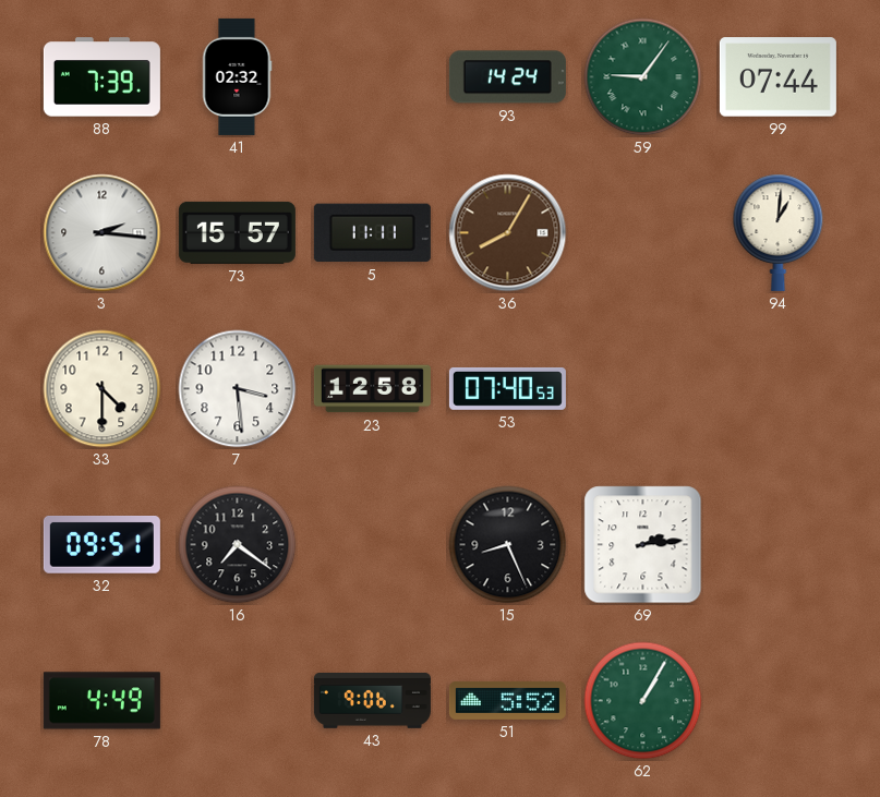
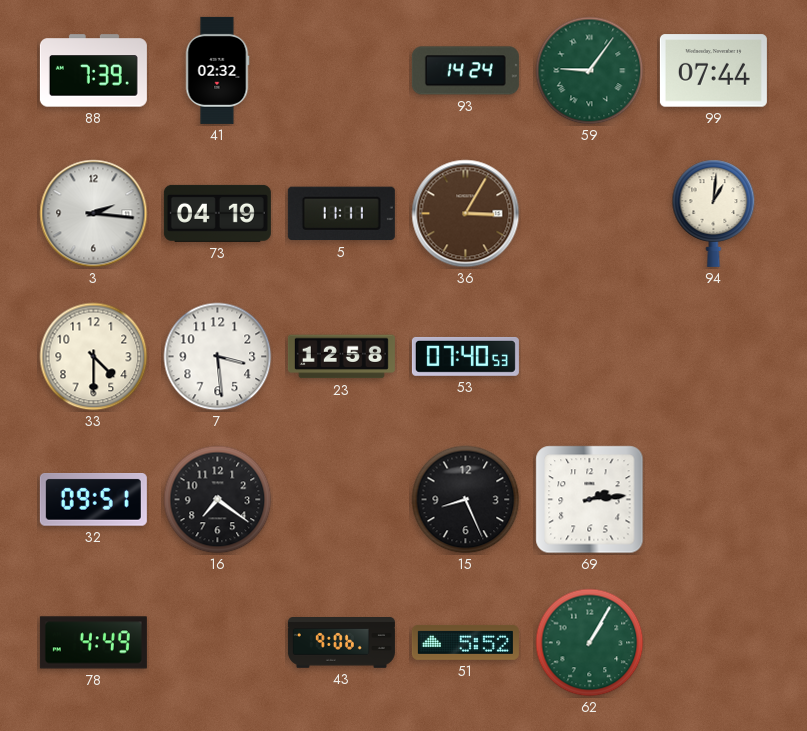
73: 15:57 -> 04:19 (217, 213)
36: 8:05 -> 3:05 (466, 214)
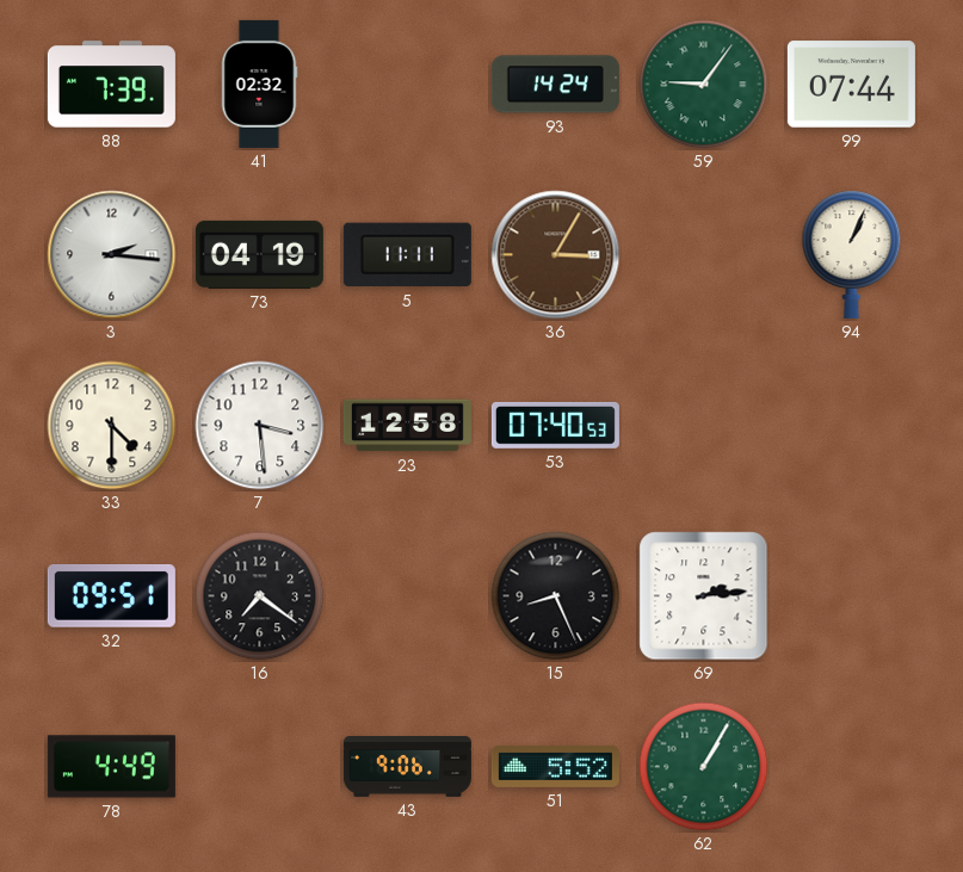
94: 1:01 -> 1:04 (852, 254)
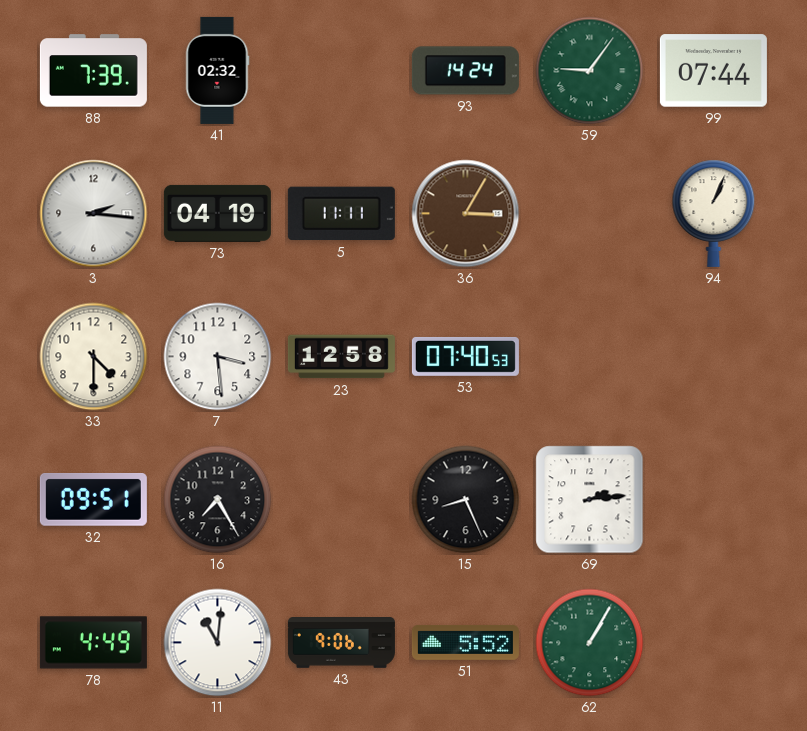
16: 7:21 -> 7:25 (218, 500)
11: none -> 11:01 (218, 643)
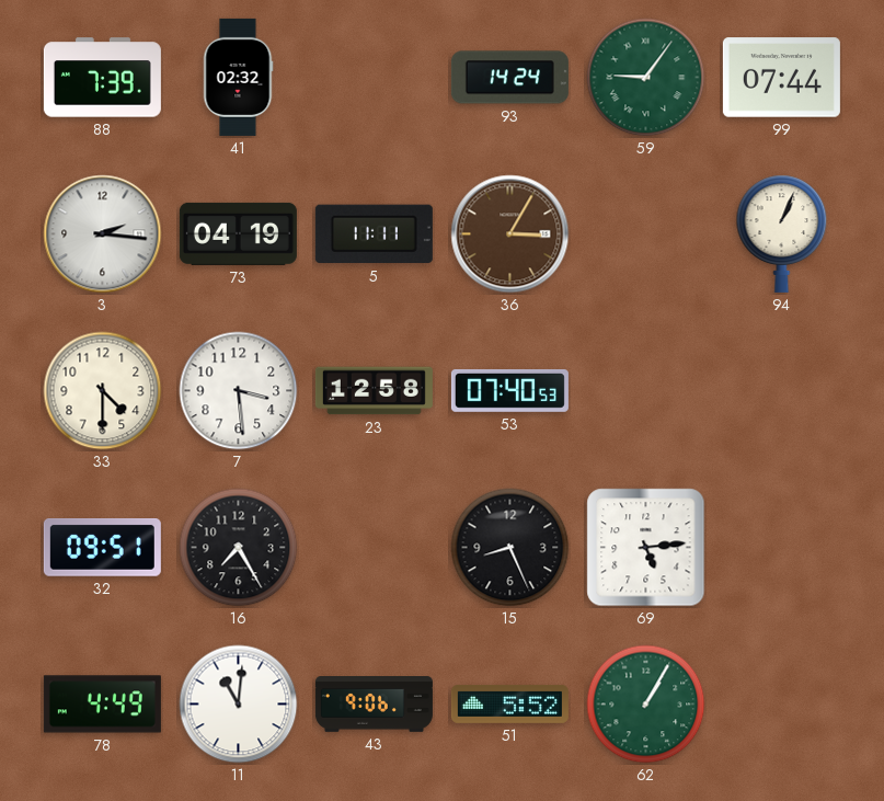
69: 2:14 -> 5:14 (646, 548)
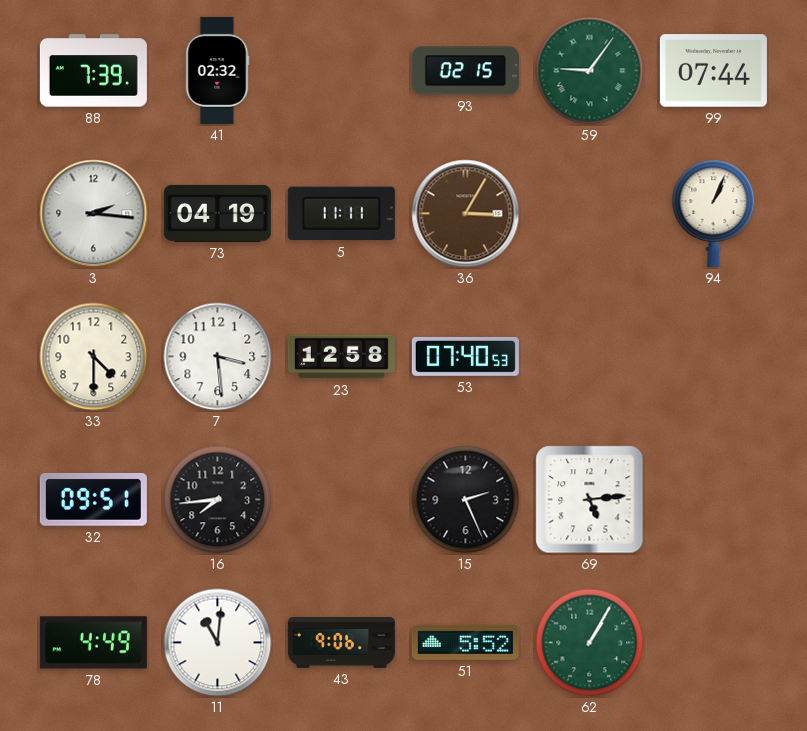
93: 14:24 -> 02:15 (465, 71)
16: 7:25 -> 7:44 (218, 500)
15: 8:26 -> 2:26 (466, 500)
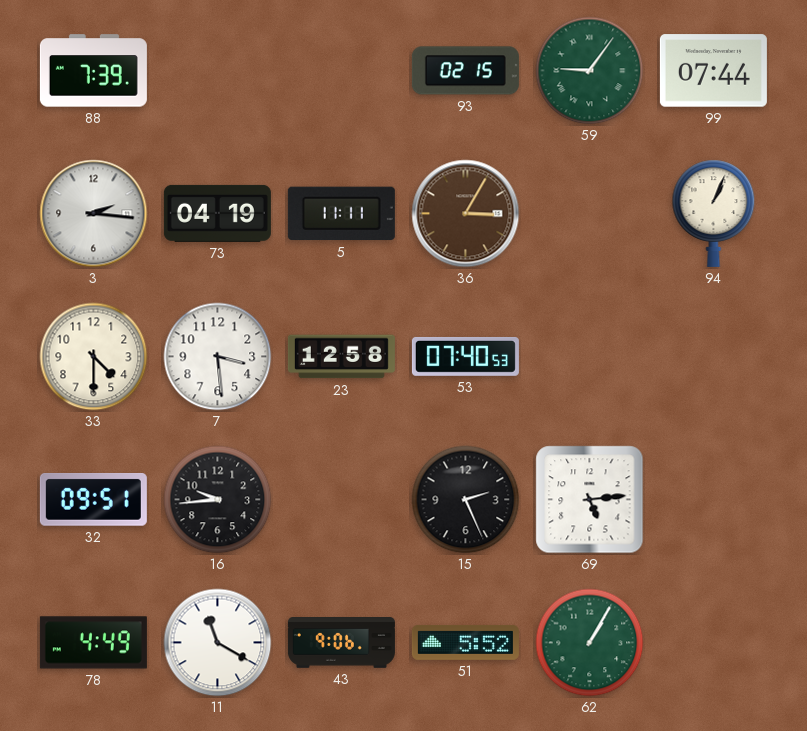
41: 02:32 -> none (217, 70)
16: 7:44 -> 9:44 (218, 500)
11: 11:01 -> 11:20 (218, 643)
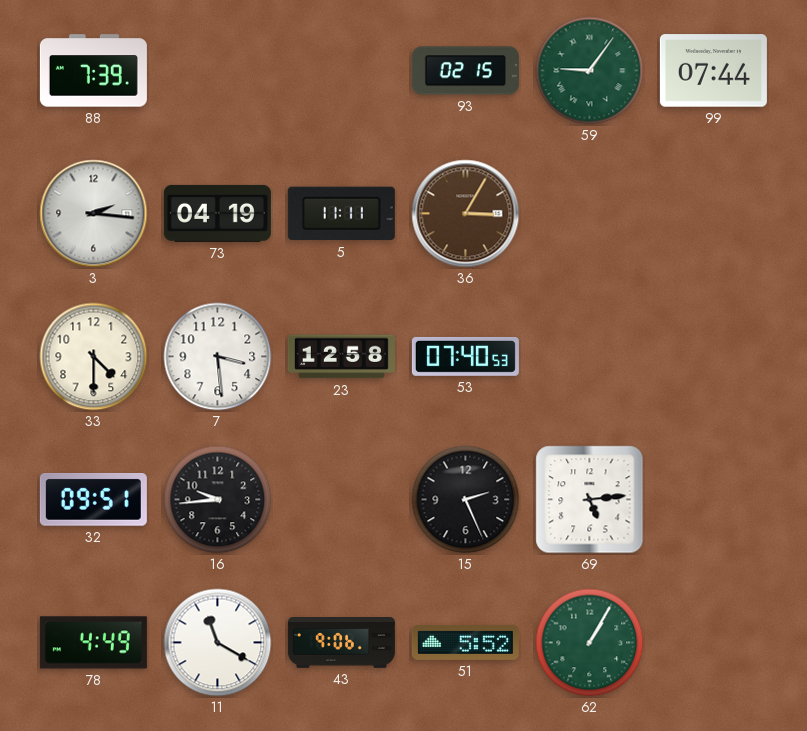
94: 1:04 -> none (714, 213)
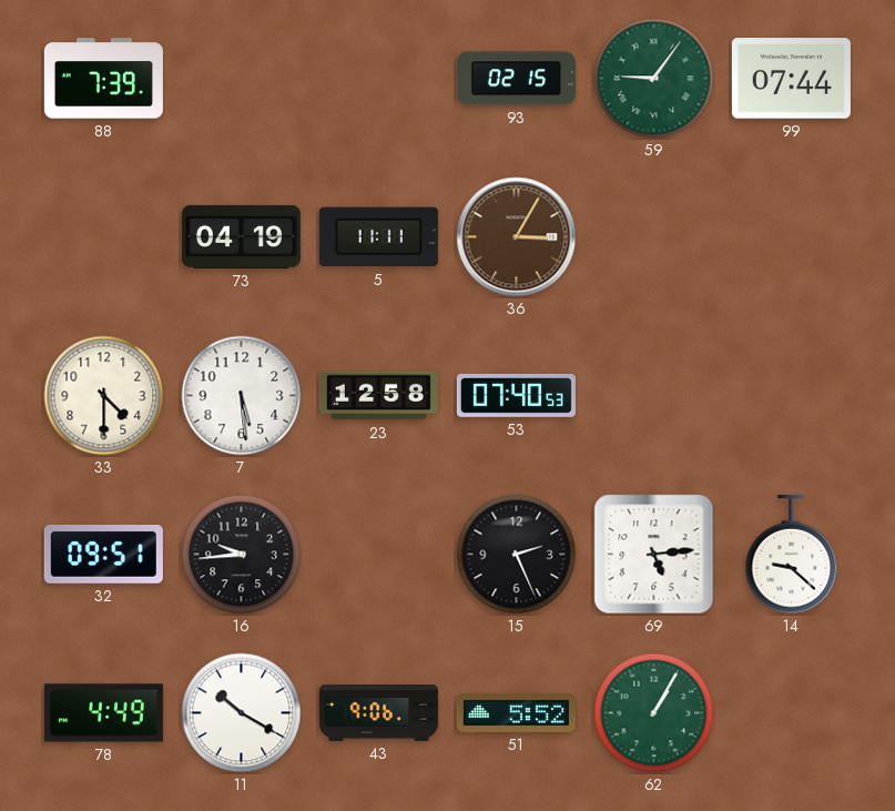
3: 2:16 -> none (94, 214)
7: 3:29 -> 5:29 (242, 396)
14: none -> 9:22 (792, 555)
11: 11:20 -> 10:20 (242, 713)
